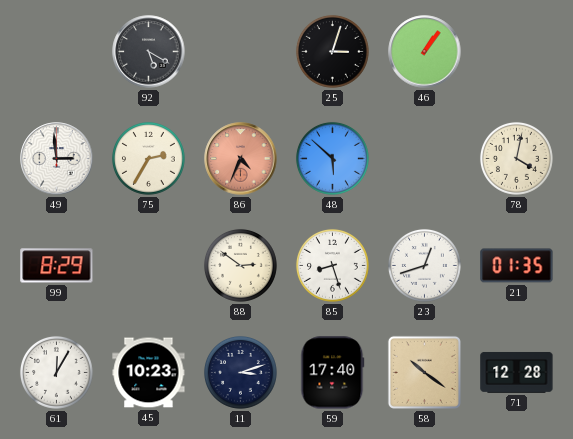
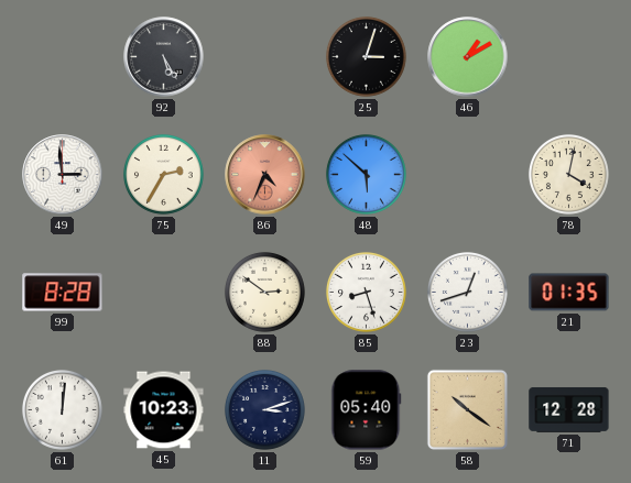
92: 5:20 -> 5:25 (164, 57)
46: 1:06 -> 1:10 (468, 57)
99: 8:29 -> 8:28 (63, 293)
61: 12:05 -> 12:01 (62, 409)
59: 17:40 -> 05:40 (367, 410)
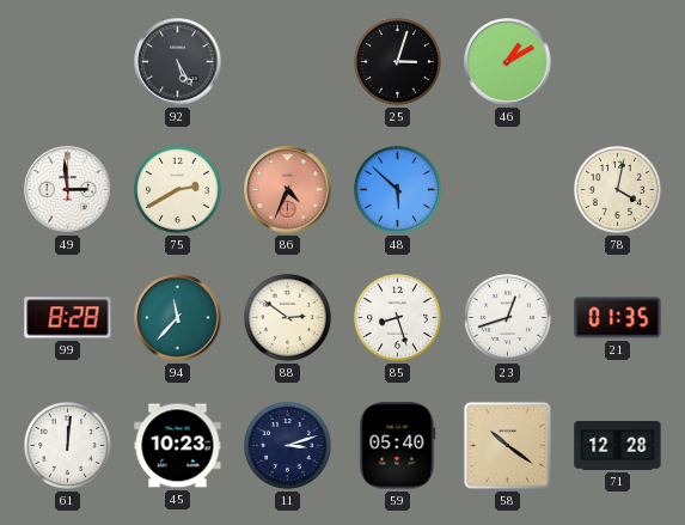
75: 2:35 -> 2:40 (177, 189)
94: none -> 11:37 (178, 318)
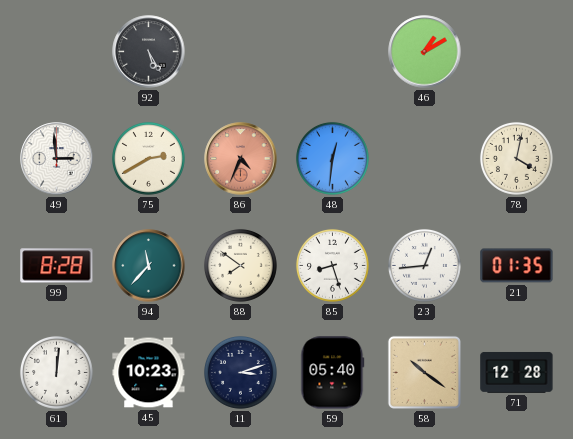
25: 3:03 -> none (397, 61)
48: 5:52 -> 12:31 (332, 158)
88: 2:51 -> 7:51 (240, 265)
23: 12:42 -> 12:44 (424, 265)
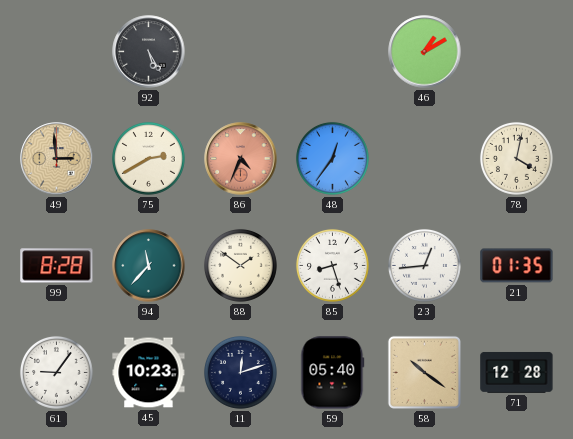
49 dial: white -> champagne (57, 159)
48: 12:31 -> 12:36 (332, 158)
88: 7:51 -> 1:51 (240, 265)
61: 12:01 -> 9:06 (56, 372)
11: 3:12 -> 12:12 (240, 372)
